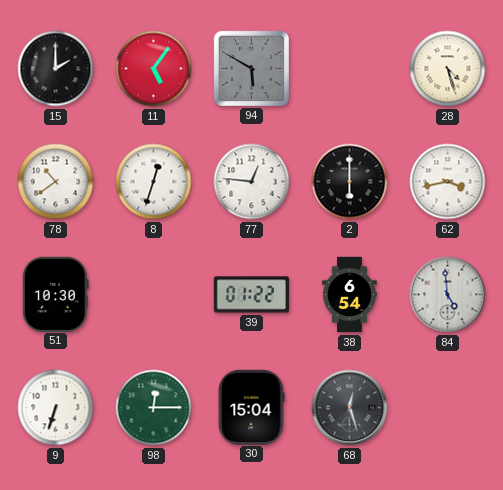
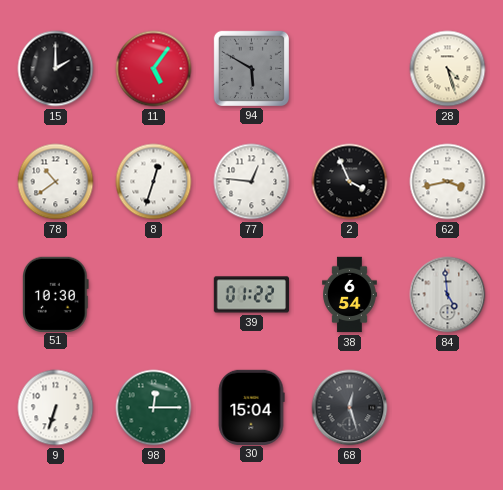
2: 6:00 -> 3:56 (350, 182)
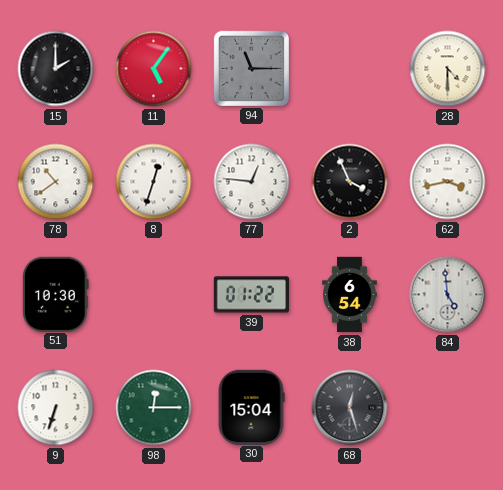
94: 5:50 -> 11:15 (251, 68)
28: 4:27 -> 4:30 (448, 69)
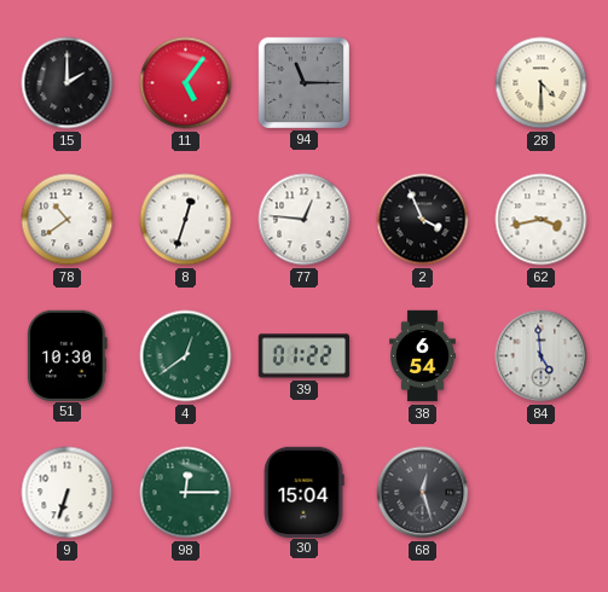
4: none -> 12:39 (186, 356)
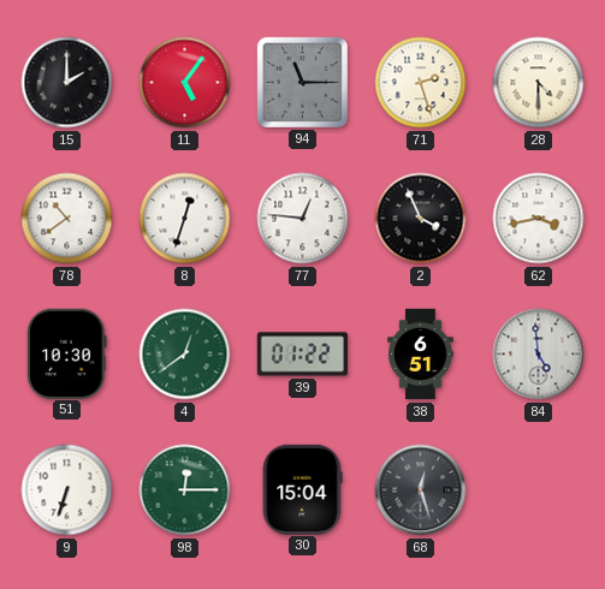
71: none -> 2:27 (421, 83)
38: 6:54 -> 6:51 (421, 355)
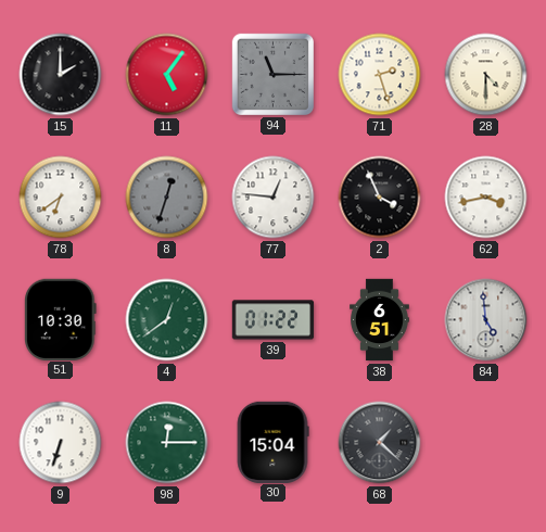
78: 10:39 -> 6:39 (61, 198)
8 dial: white -> grey (167, 198)
68: 12:27 -> 1:22 (380, 443)
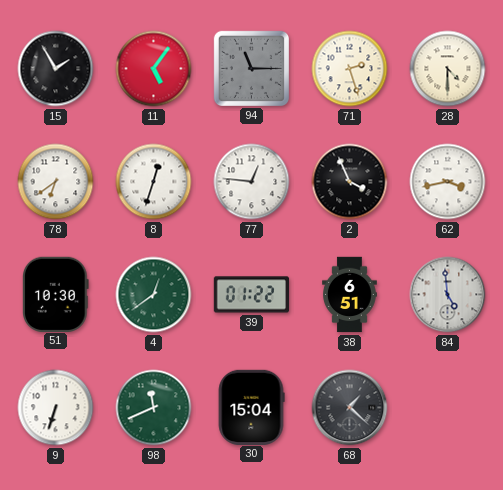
15: 2:00 -> 1:55 (56, 69)
8 dial: grey -> white (154, 182)
98: 12:15 -> 11:41 (154, 408)
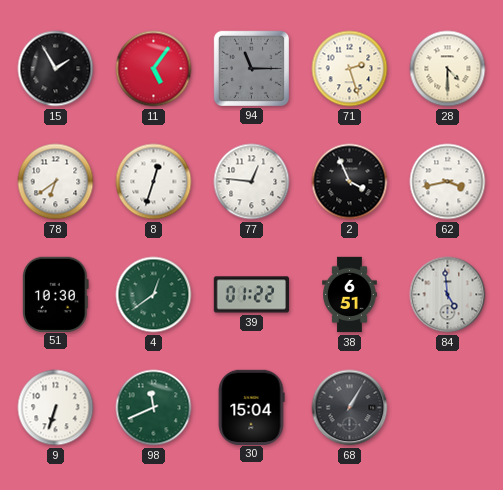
68: 1:22 -> 1:05 (350, 408)
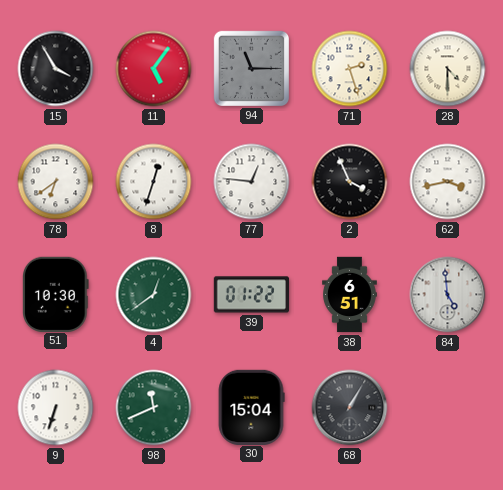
15: 1:55 -> 3:55 (56, 69)
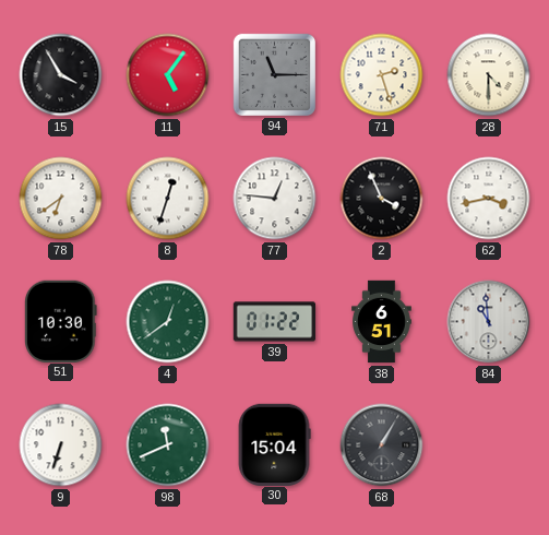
84: 4:59 -> 10:59 (489, 322)
